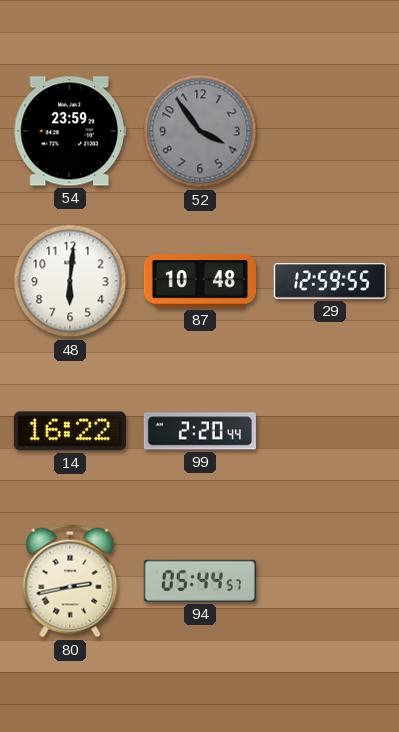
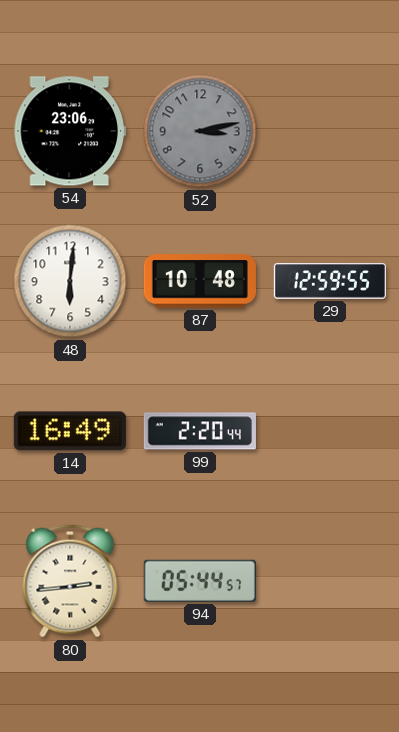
54: 23:59 -> 23:06 (70, 131)
52: 3:54 -> 3:13 (200, 131)
14: 16:22 -> 16:49 (70, 431)
80: 2:43 -> 2:44 (70, 581)
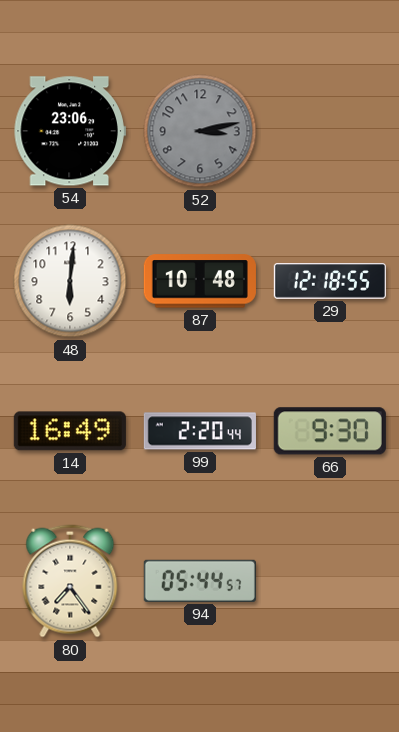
29: 12:59 -> 12:18 (330, 281)
66: none -> 9:30 (330, 431)
80: 2:44 -> 7:24 (70, 581)
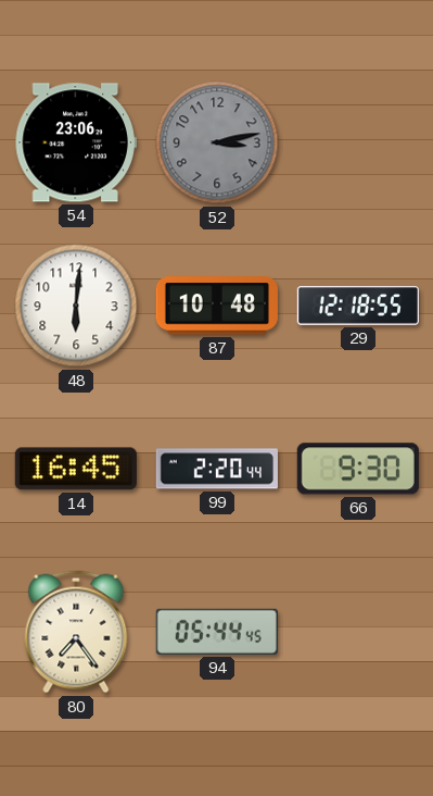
14: 16:49 -> 16:45 (76, 469)
94: 05:44:57 -> 05:44:45 (217, 632)
